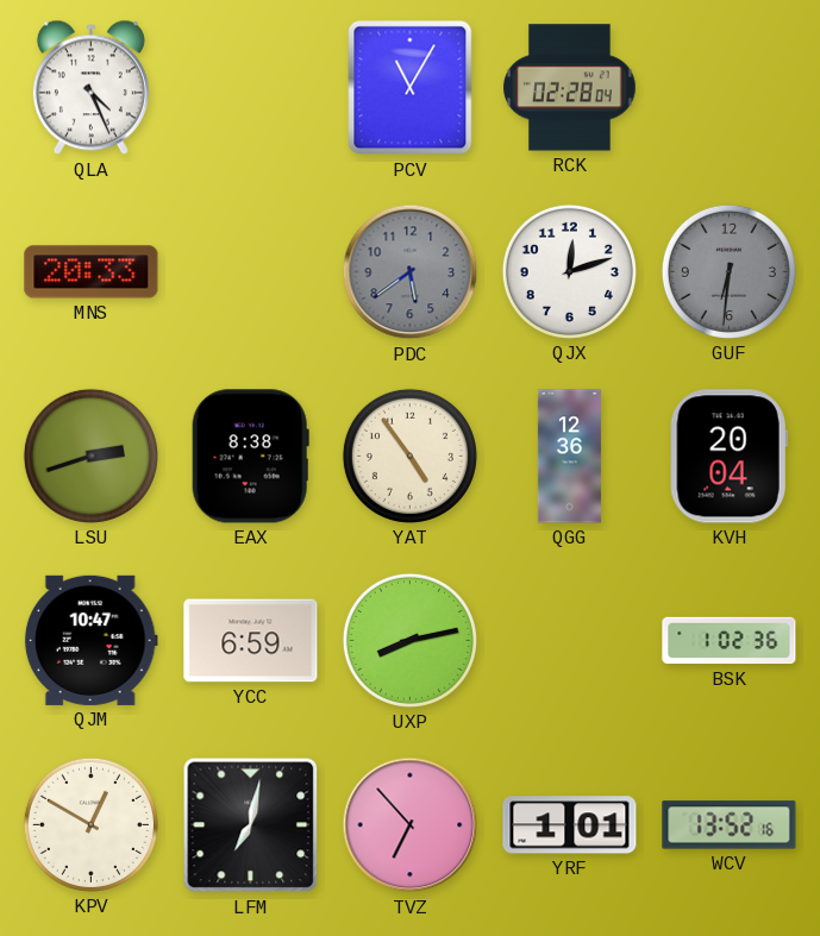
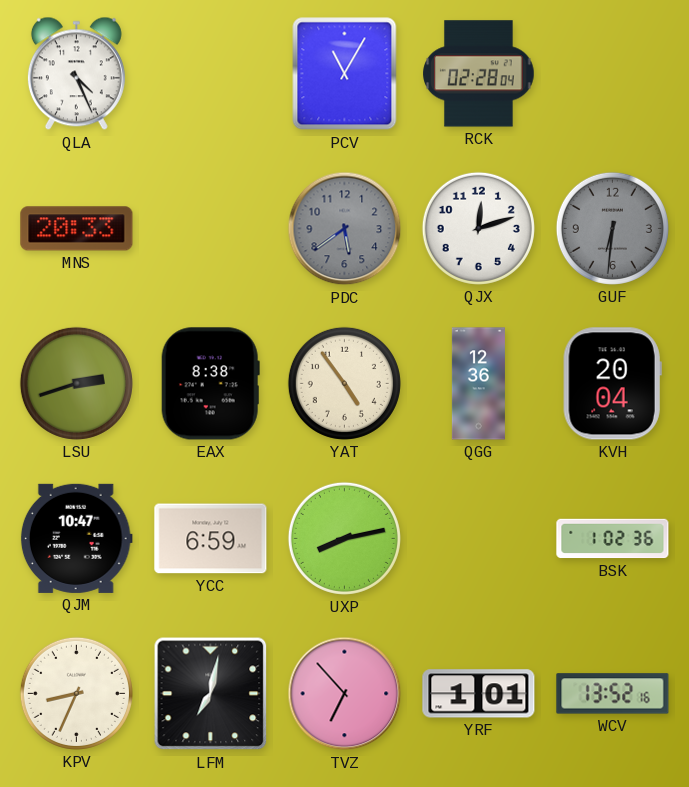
KPV: 12:50 -> 8:34 (76, 693)
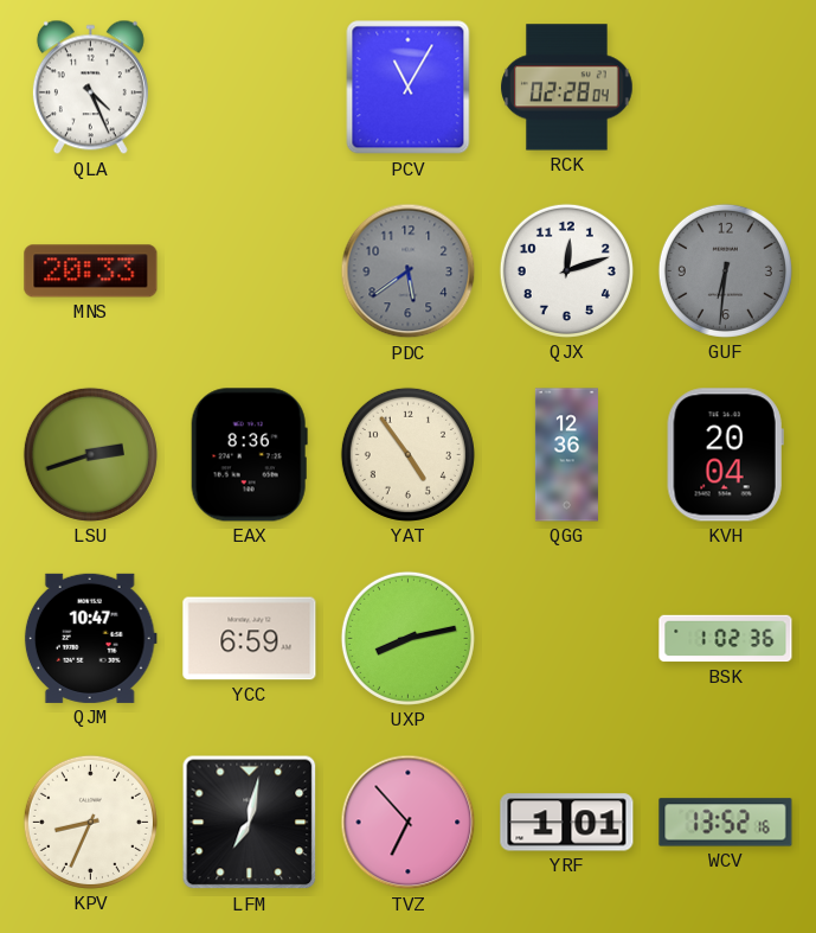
EAX: 8:38 -> 8:36 (249, 455)
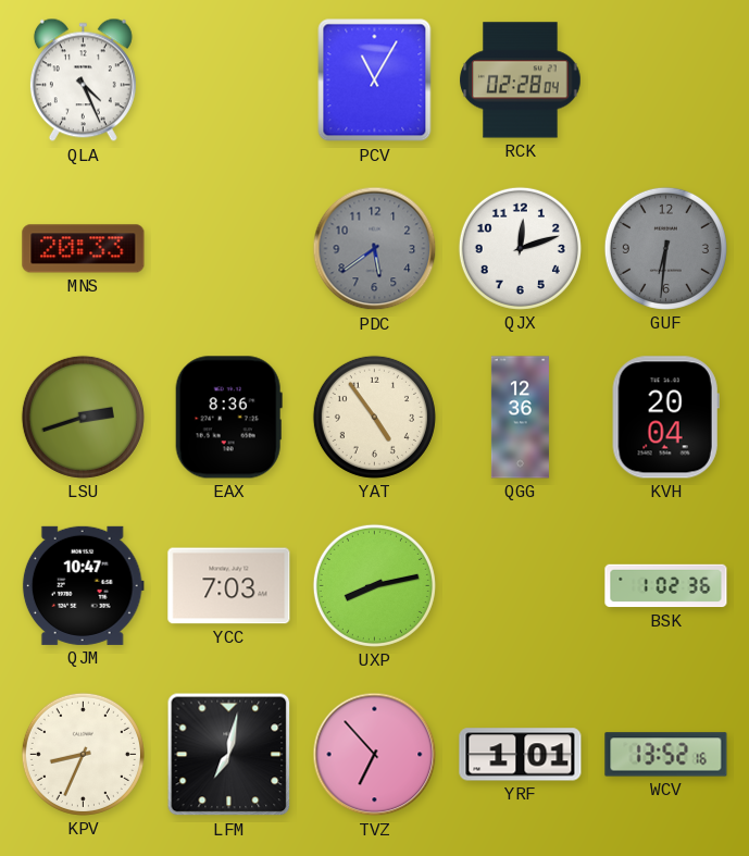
YCC: 6:59 -> 7:03 (229, 586)
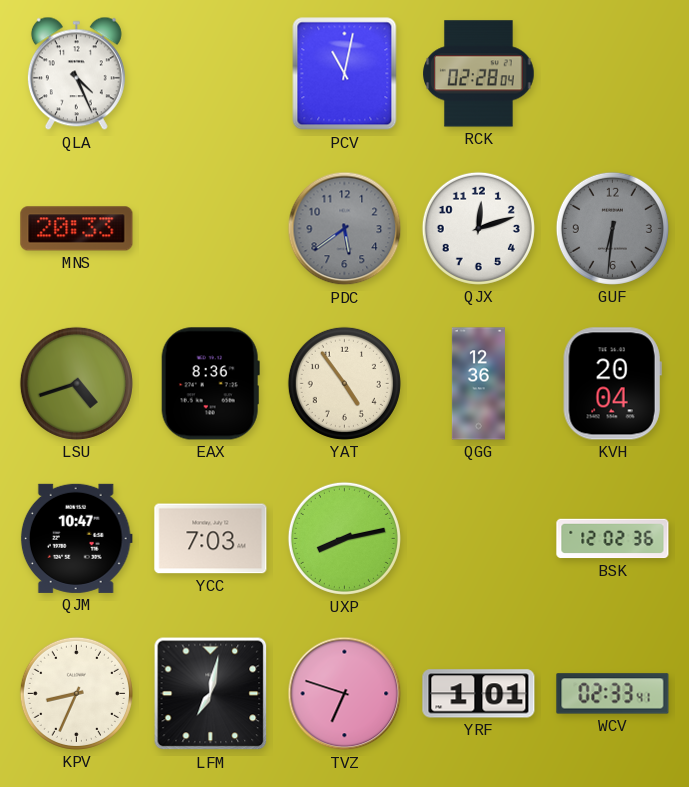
PCV: 11:05 -> 11:02 (345, 74)
LSU: 2:42 -> 4:42 (76, 383)
BSK: 1:02 -> 12:02 (613, 539)
TVZ: 6:53 -> 6:48 (345, 694)
WCV: 13:52 -> 02:33 (613, 694)
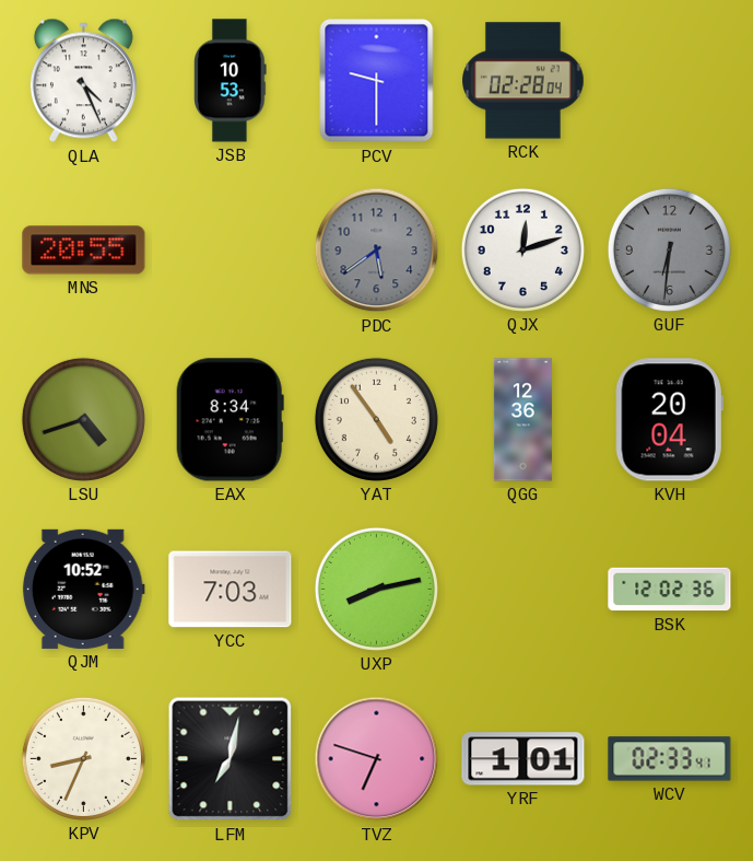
JSB: none -> 10:53 (231, 81)
PCV: 11:02 -> 9:30 (377, 81)
MNS: 20:33 -> 20:55 (84, 251)
EAX: 8:36 -> 8:34 (230, 420)
QJM: 10:47 -> 10:52 (83, 589)
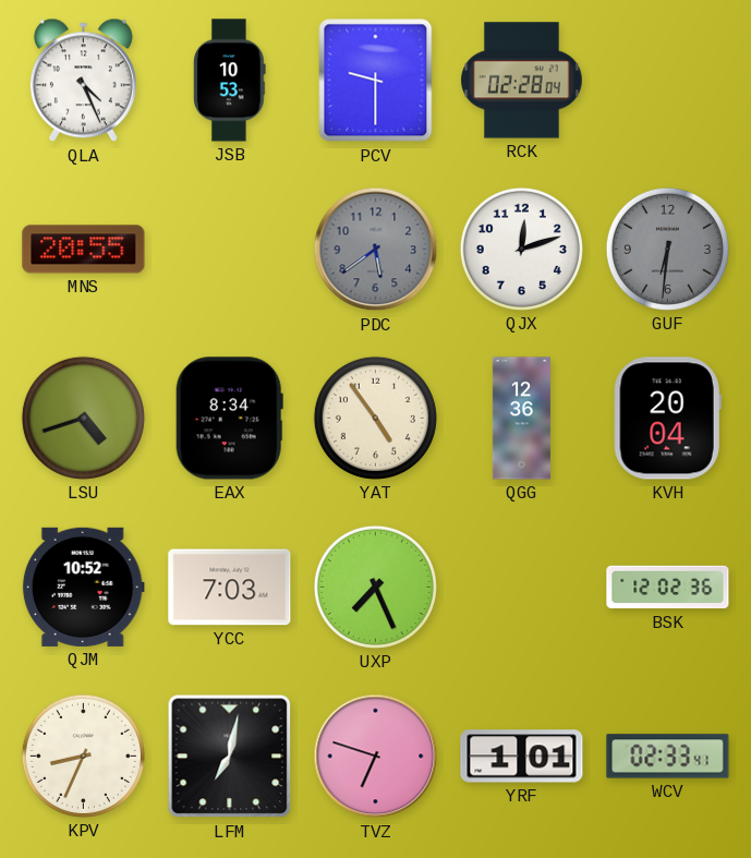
UXP: 8:13 -> 7:26 (375, 587)
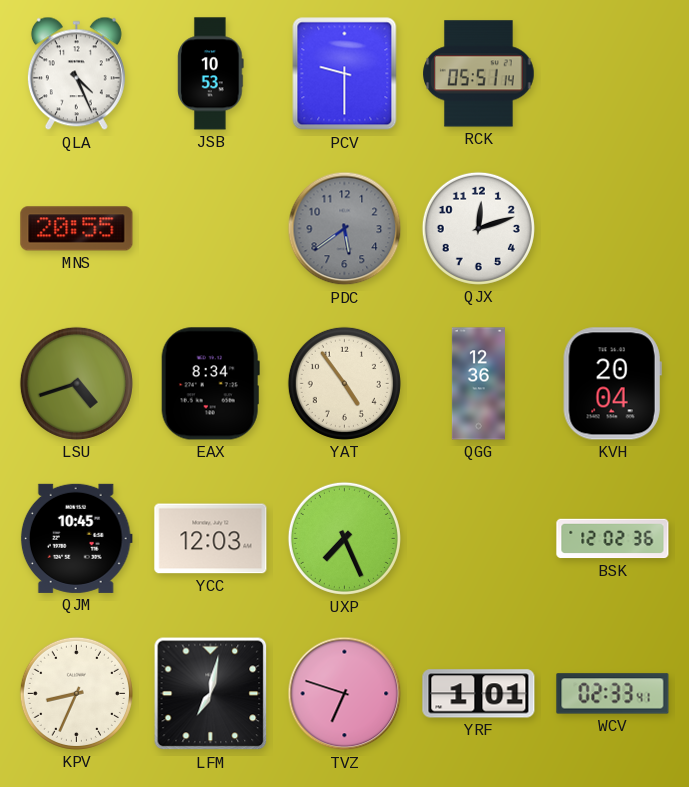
RCK: 02:28 -> 05:51 (479, 74)
GUF: 6:31 -> none (667, 249)
QJM: 10:52 -> 10:45 (76, 538)
YCC: 7:03 -> 12:03 (211, 539)
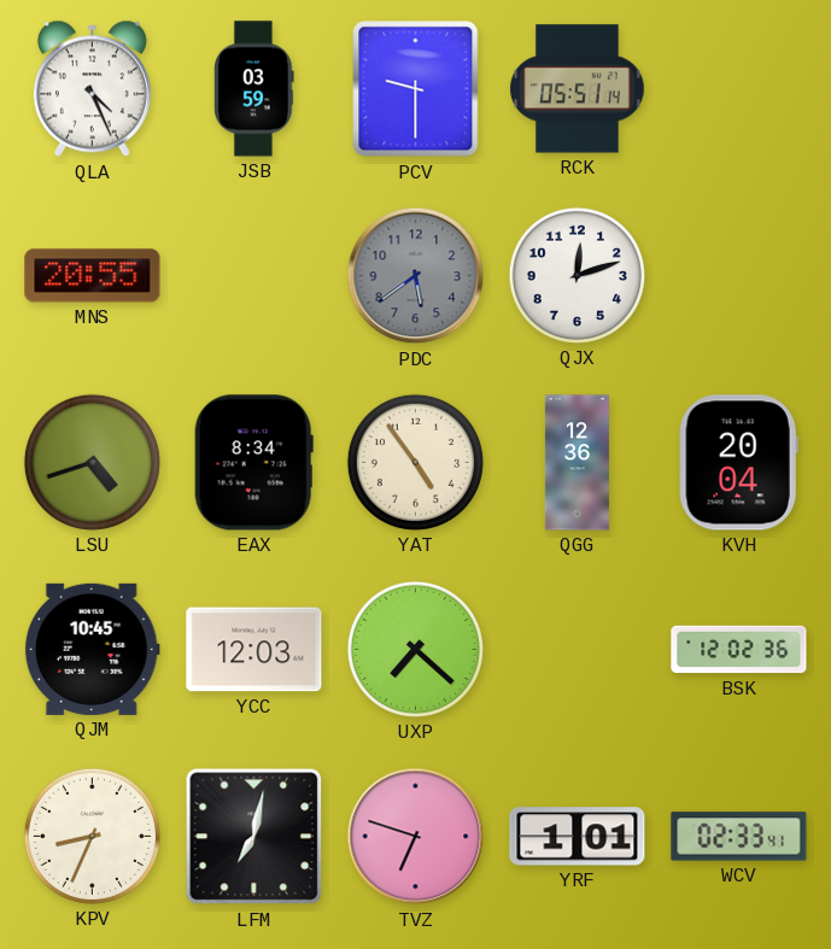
JSB: 10:53 -> 03:59 (254, 89)
UXP: 7:26 -> 7:22 (415, 649)
